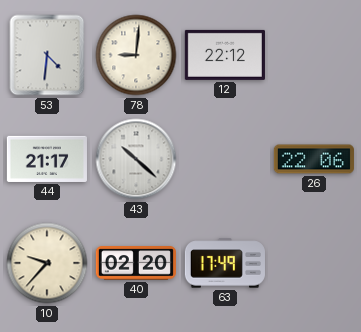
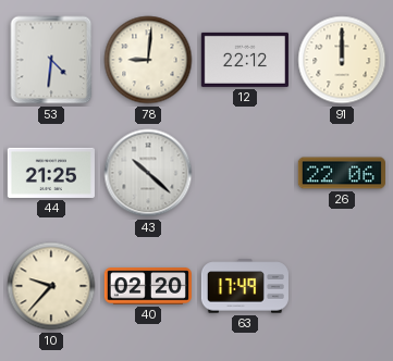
91: none -> 12:00 (342, 60)
44: 21:17 -> 21:25 (51, 173)
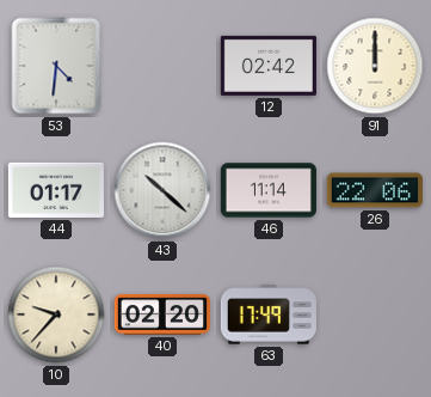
78: 9:01 -> none (148, 60)
12: 22:12 -> 02:42 (269, 66)
44: 21:25 -> 01:17 (56, 190)
46: none -> 11:14 (269, 190)
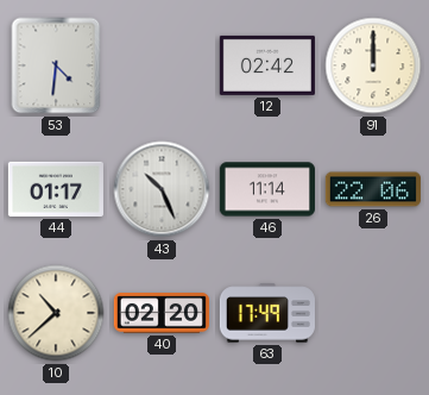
43: 10:22 -> 10:26 (162, 189)
10: 9:37 -> 10:38 (56, 313)
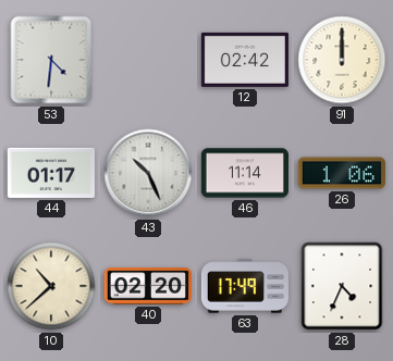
26: 22:06 -> 1:06 (342, 173)
28: none -> 4:34 (342, 286)
